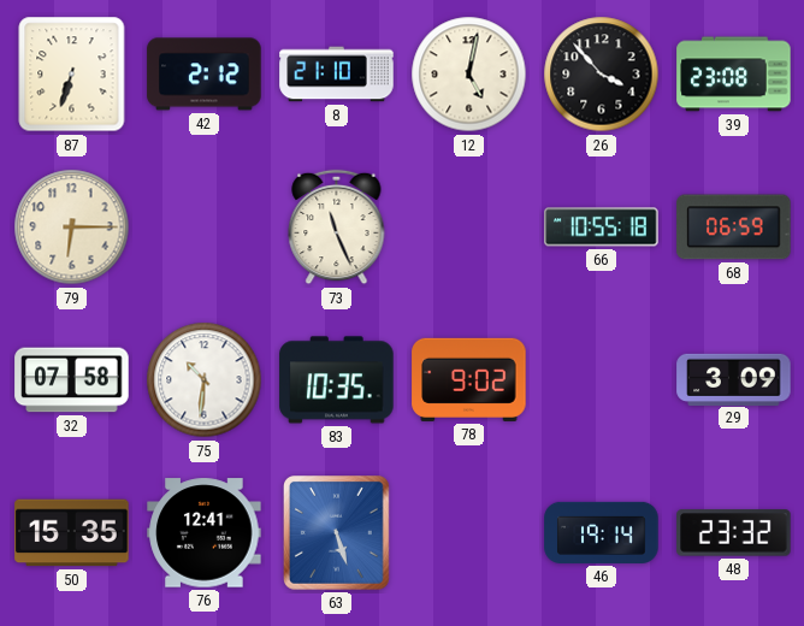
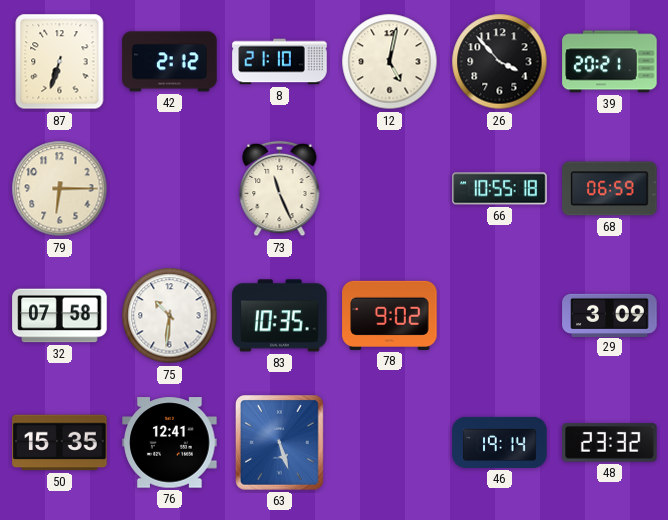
39: 23:08 -> 20:21 (610, 62)
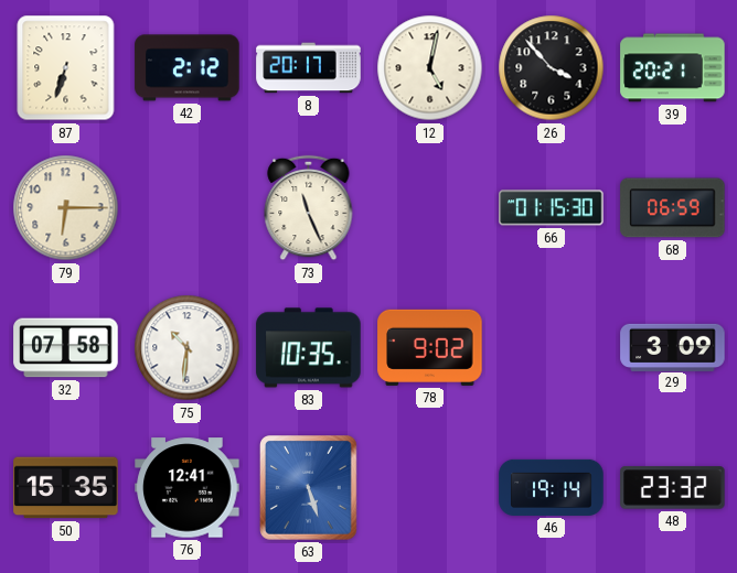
8: 21:10 -> 20:17 (309, 68)
66: 10:55 -> 01:15 (552, 208)
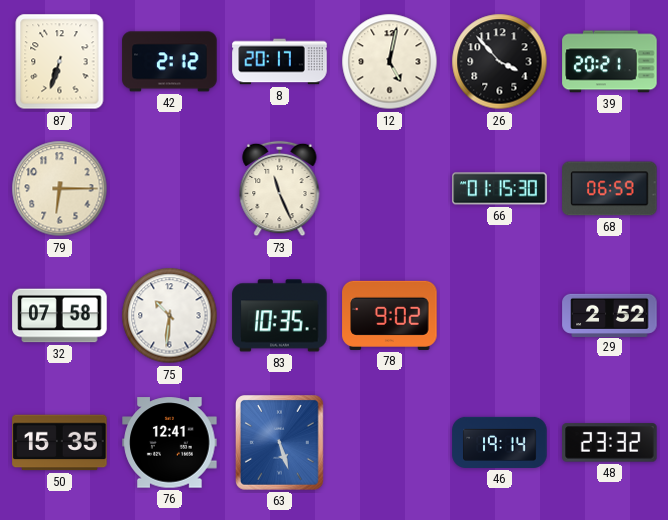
29: 3:09 -> 2:52 (610, 315)
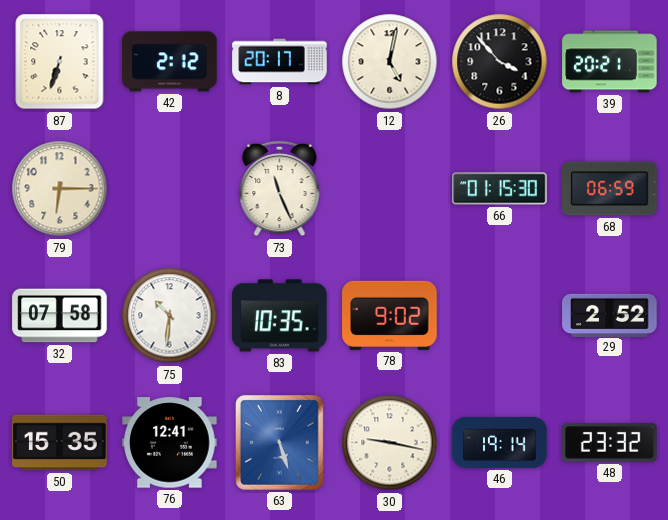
30: none -> 9:17 (390, 443)
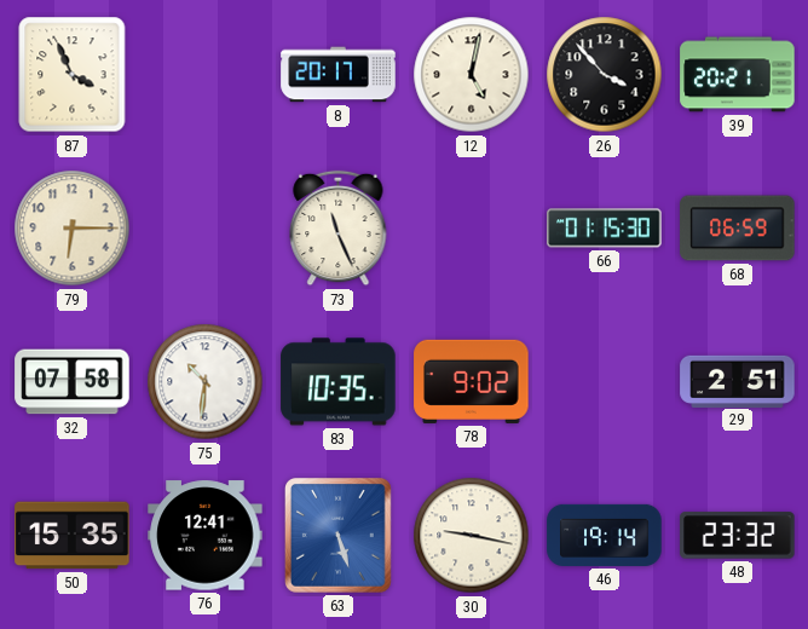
87: 6:33 -> 3:56 (73, 75)
42: 2:12 -> none (170, 62)
29: 2:52 -> 2:51 (738, 381)
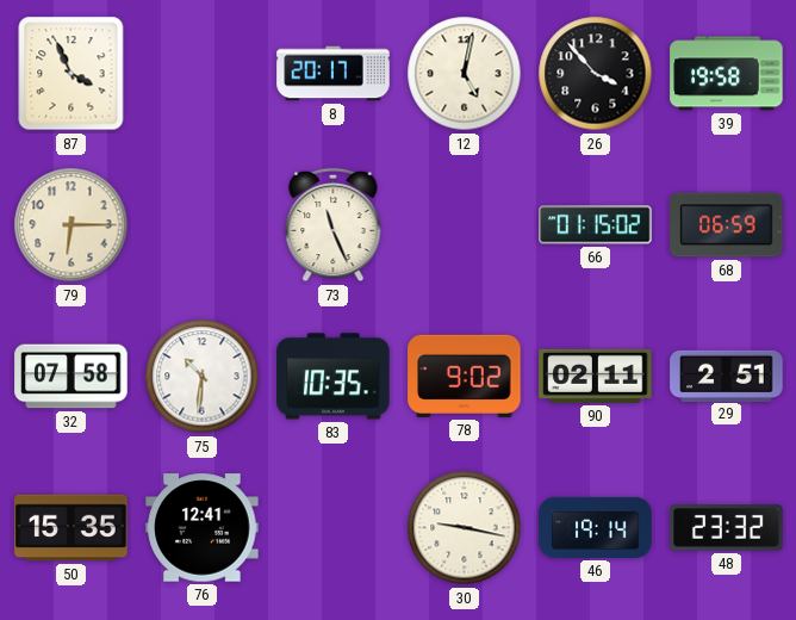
39: 20:21 -> 19:58 (727, 74)
66: 01:15:30 -> 01:15:02 (596, 225)
90: none -> 02:11 (596, 376)
63: 5:27 -> none (339, 536)
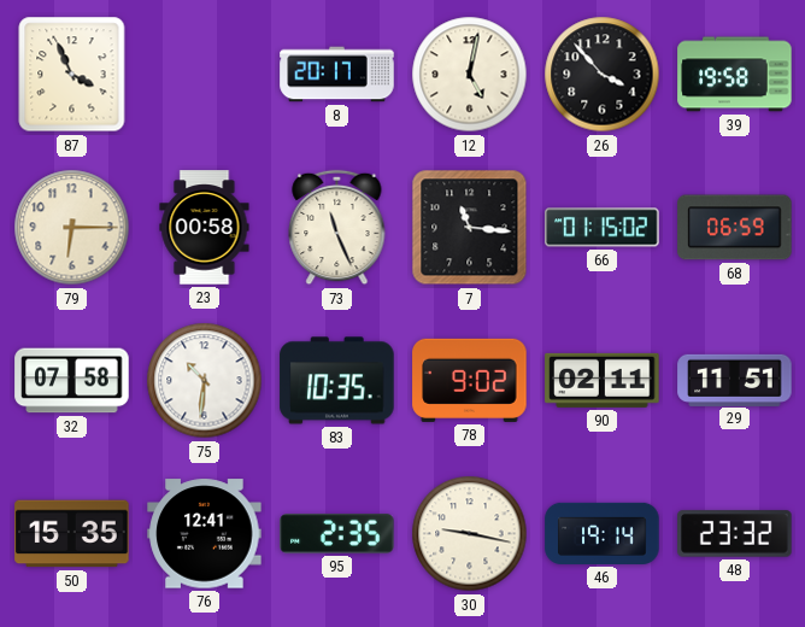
23: none -> 00:58 (205, 228)
7: none -> 11:16 (470, 228)
29: 2:51 -> 11:51 (735, 380)
95: none -> 2:35 (337, 534)
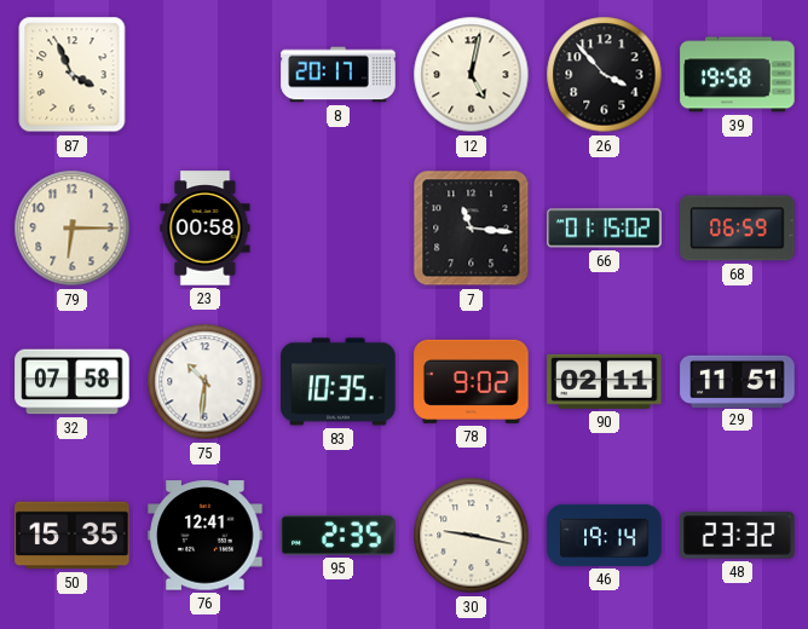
73: 11:26 -> none (337, 228)
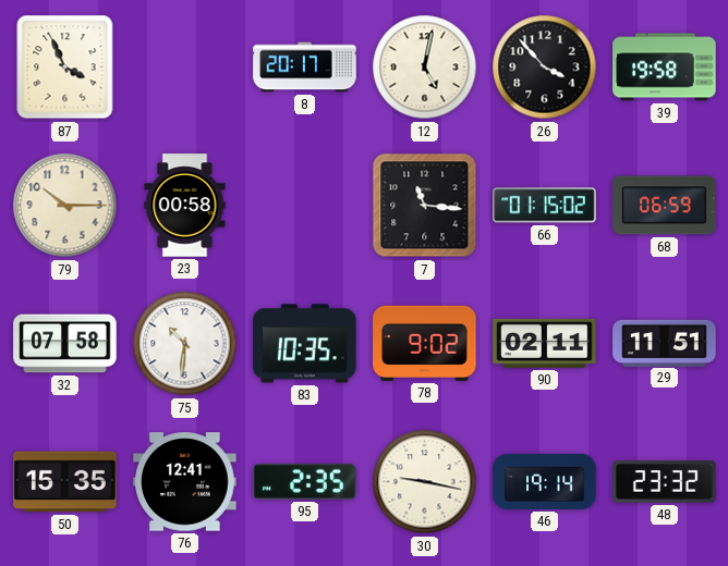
79: 6:15 -> 10:15 (65, 206)
